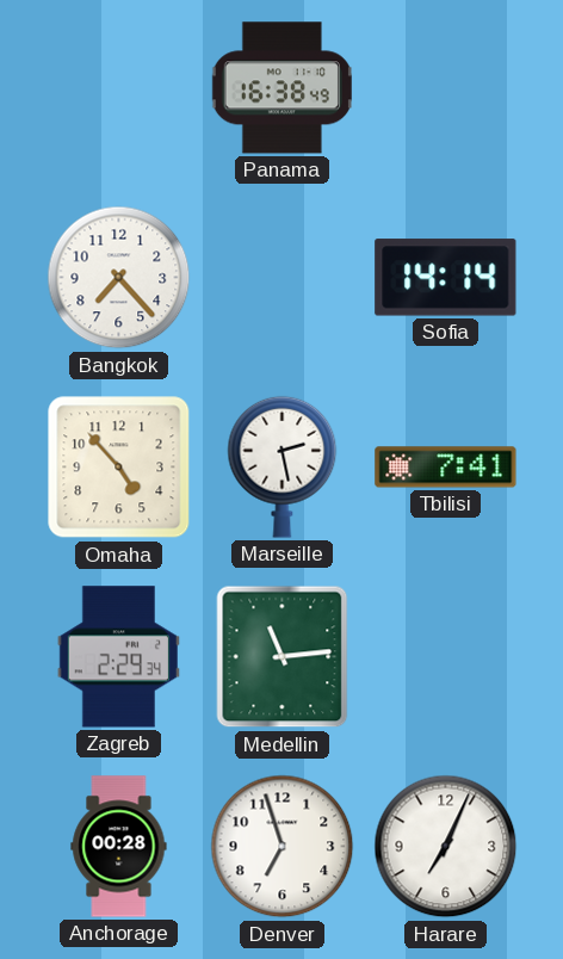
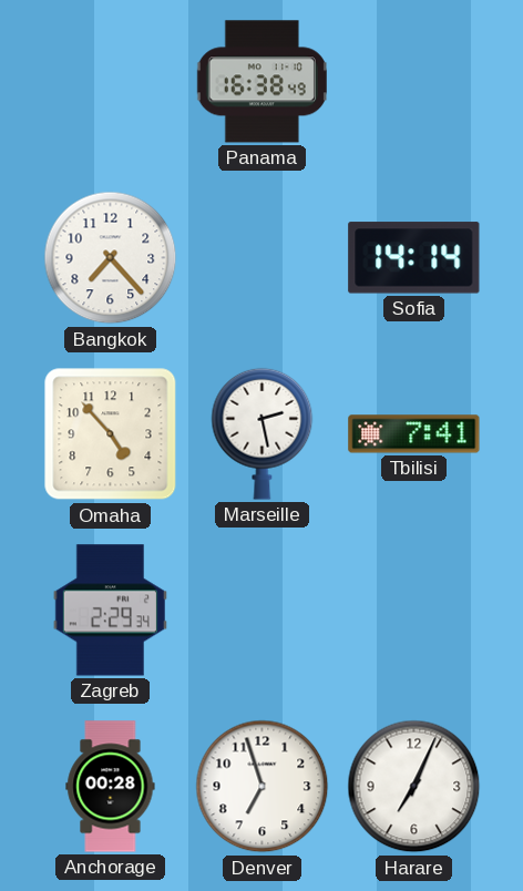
Medellin: 11:14 -> none (283, 657)
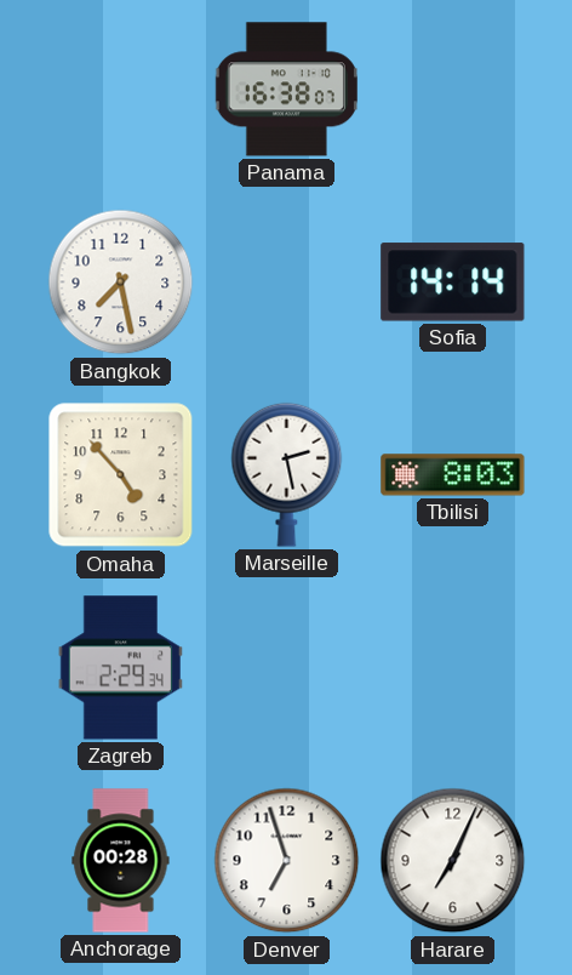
Panama: 16:38:49 -> 16:38:07 (286, 90)
Bangkok: 7:23 -> 7:28 (121, 283)
Tbilisi: 7:41 -> 8:03 (453, 475)
